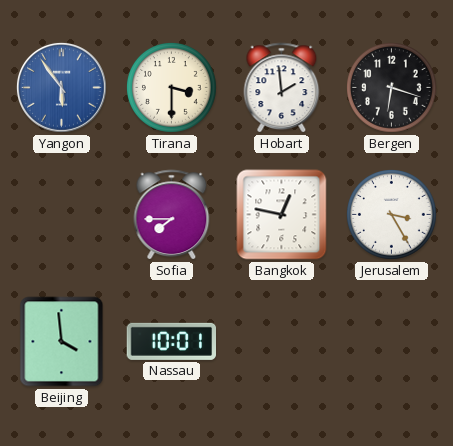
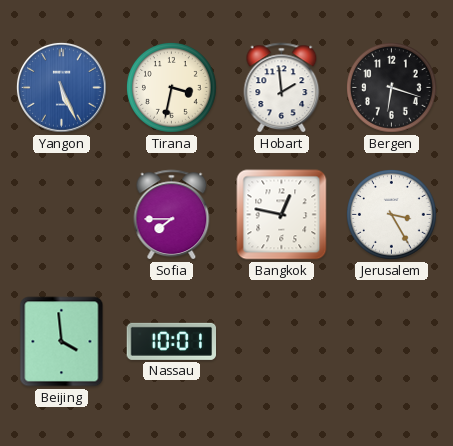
Yangon: 5:54 -> 5:26 (61, 87)
Tirana: 3:30 -> 3:32 (172, 88)
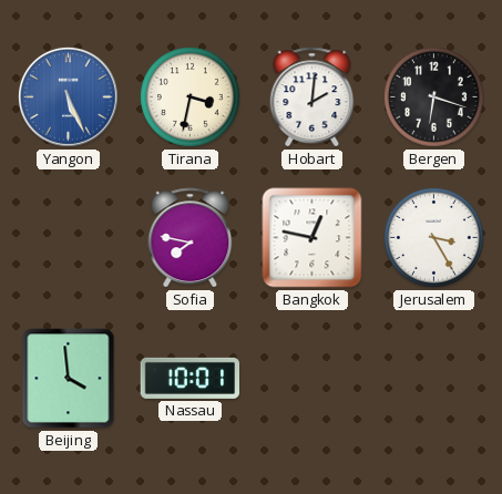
Hobart: 1:59 -> 2:01 (313, 97)
Sofia: 7:45 -> 7:47 (191, 238)
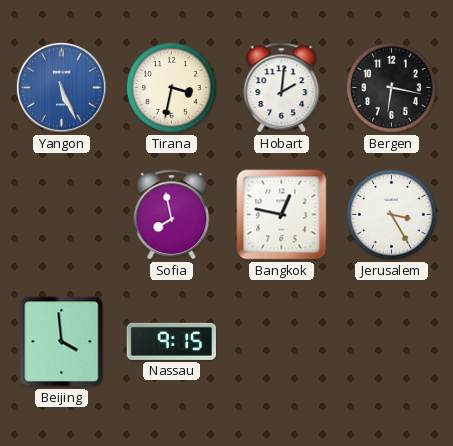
Bergen: 6:18 -> 6:17 (392, 88)
Sofia: 7:47 -> 7:58 (172, 215)
Nassau: 10:01 -> 9:15 (172, 341)
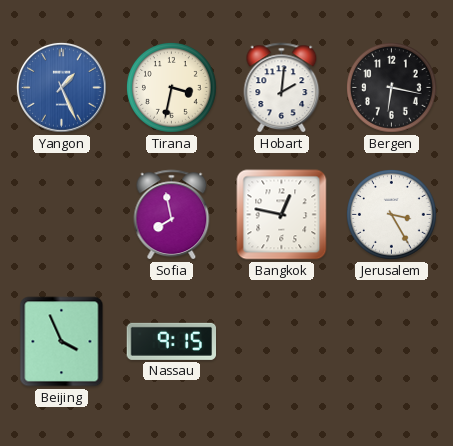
Yangon: 5:26 -> 1:26 (61, 87)
Beijing: 3:59 -> 3:56 (62, 342)
